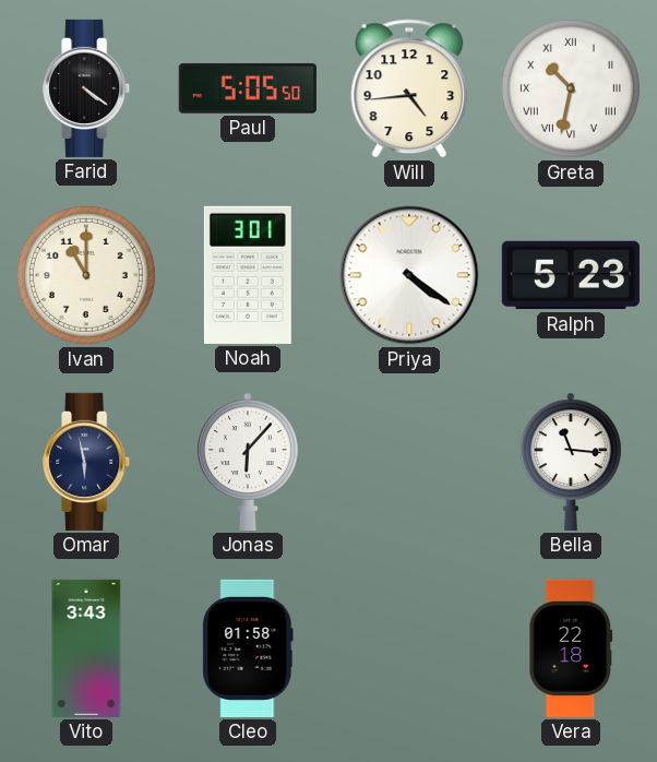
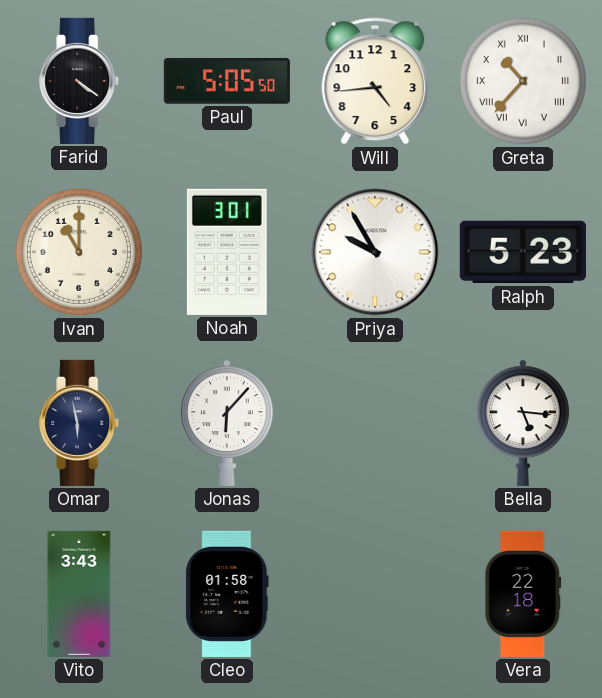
Greta: 10:32 -> 10:37 (523, 81)
Priya: 4:21 -> 9:55 (375, 252)
Bella: 11:16 -> 5:16 (524, 423)
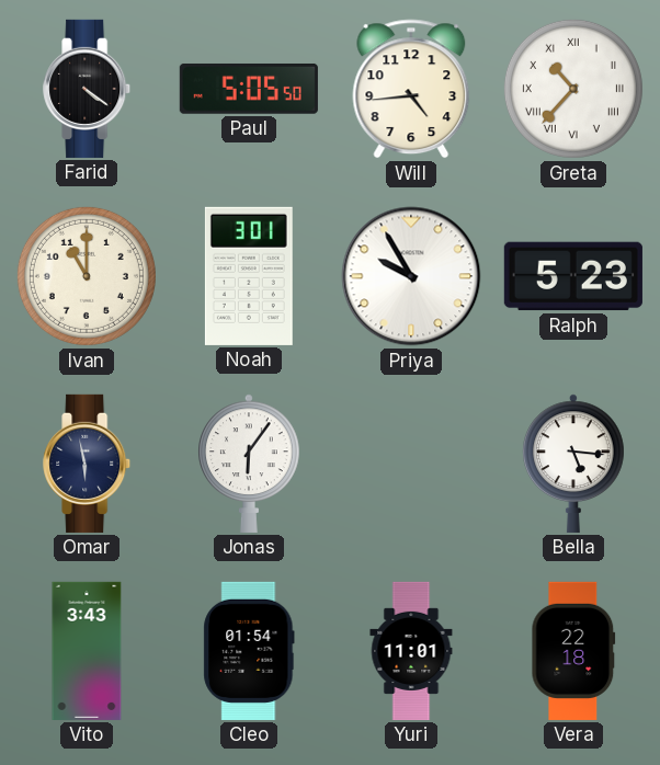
Jonas: 6:07 -> 6:06 (250, 464)
Cleo: 01:58 -> 01:54 (249, 651)
Yuri: none -> 11:01 (411, 651)
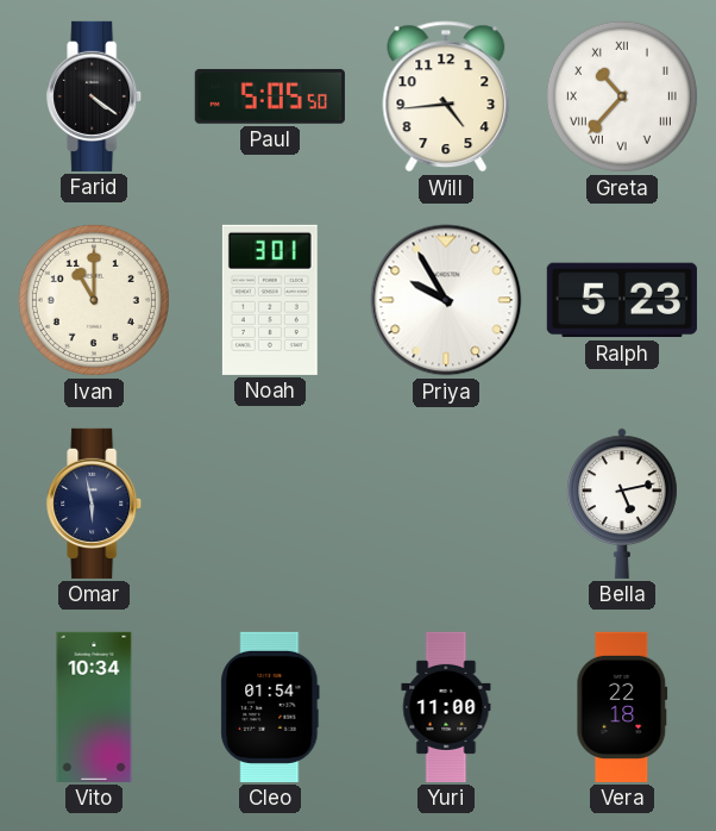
Jonas: 6:06 -> none (250, 464)
Bella: 5:16 -> 5:13 (623, 504)
Vito: 3:43 -> 10:34 (94, 707)
Yuri: 11:01 -> 11:00 (446, 707)
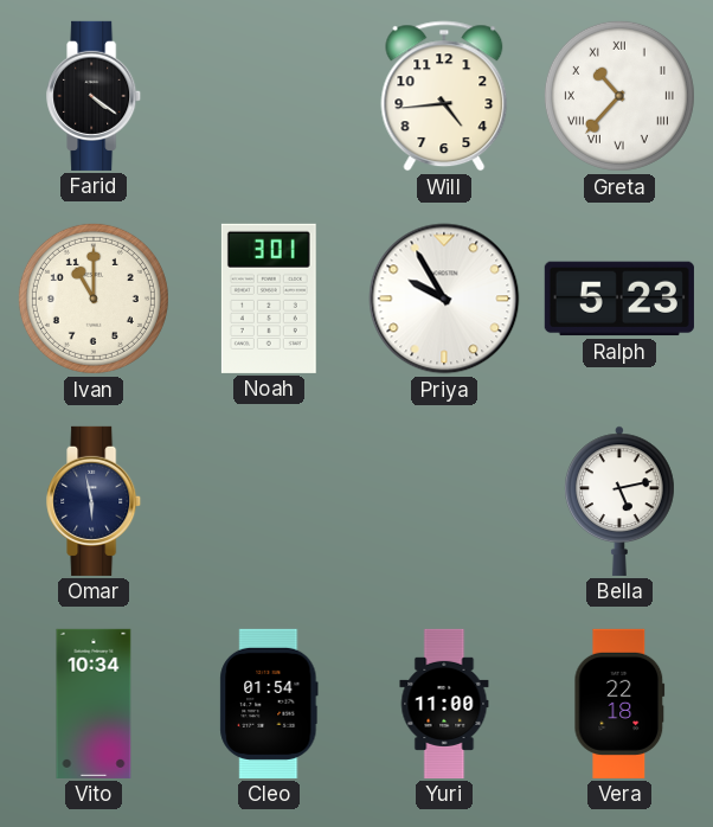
Paul: 5:05 -> none (270, 96)
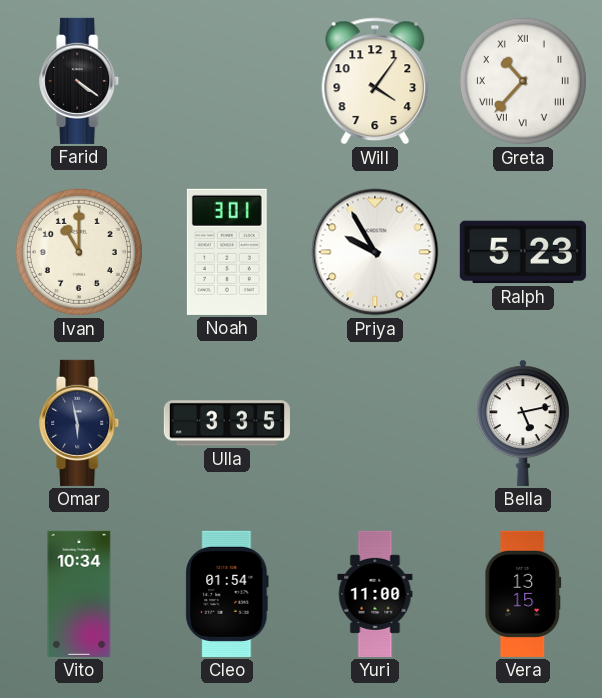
Will: 4:44 -> 4:06 (375, 81)
Ulla: none -> 3:35 (227, 423)
Vera: 22:18 -> 13:15 (523, 594)
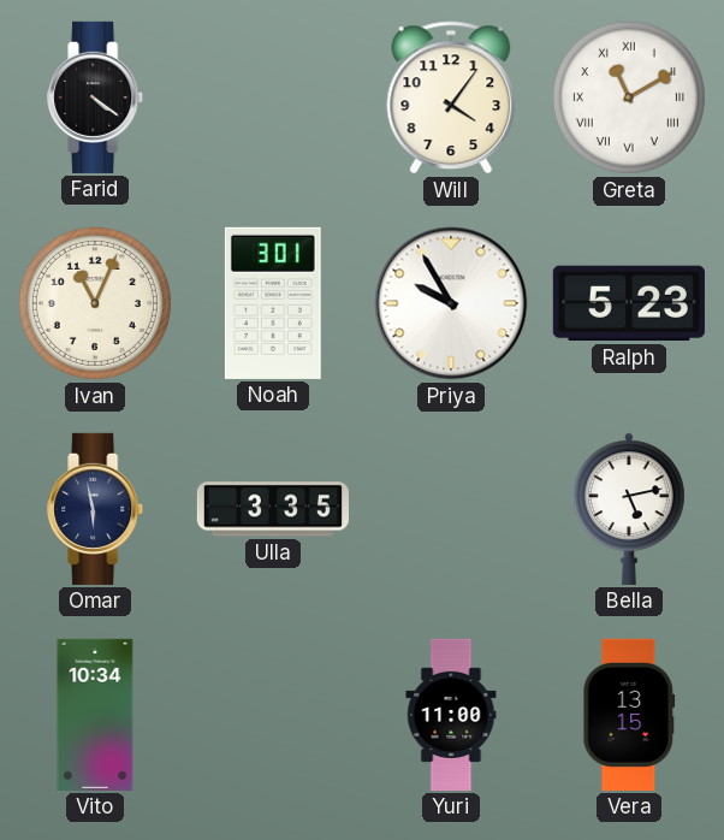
Greta: 10:37 -> 11:10 (629, 97)
Ivan: 11:00 -> 11:04 (95, 303)
Cleo: 01:54 -> none (227, 594)
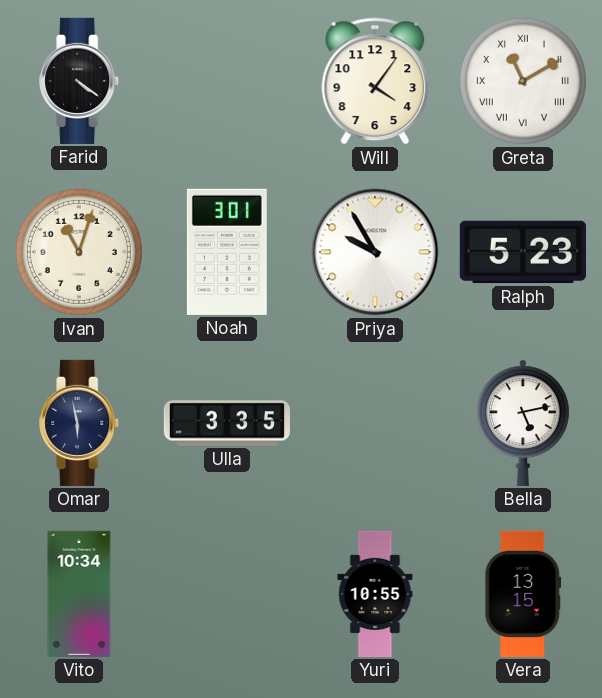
Ivan: 11:04 -> 11:03 (79, 252)
Yuri: 11:00 -> 10:55 (375, 594)
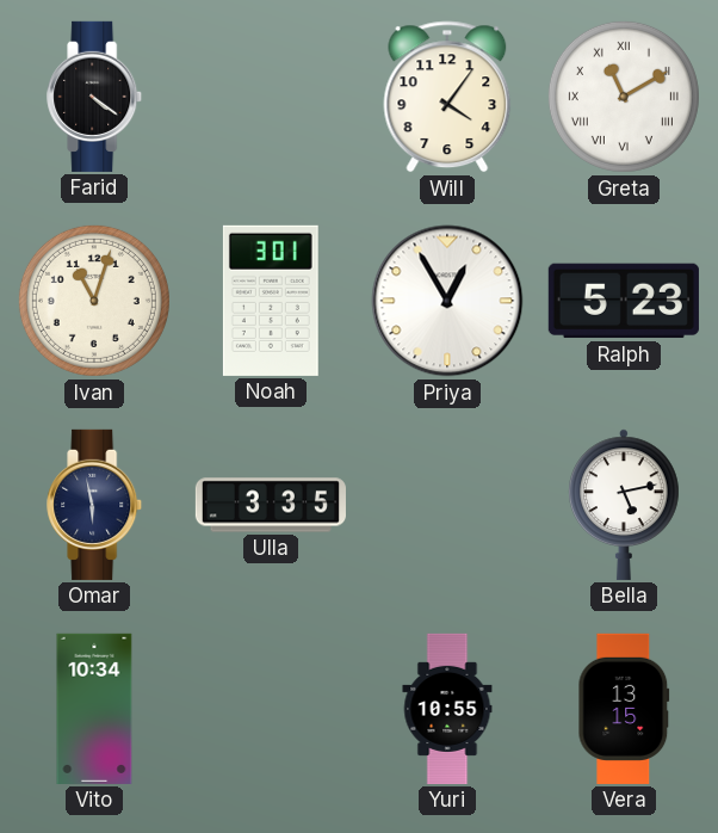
Priya: 9:55 -> 12:55 (447, 301)
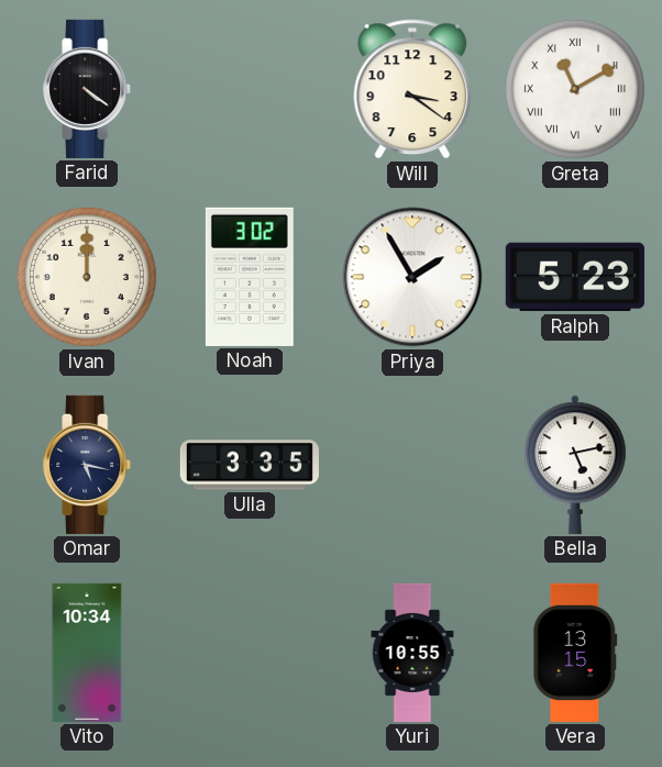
Will: 4:06 -> 3:21 (412, 89)
Ivan: 11:03 -> 12:00 (87, 277)
Noah: 3:01 -> 3:02 (250, 277)
Priya: 12:55 -> 1:55 (412, 277)
Omar: 5:58 -> 5:17 (88, 465)
